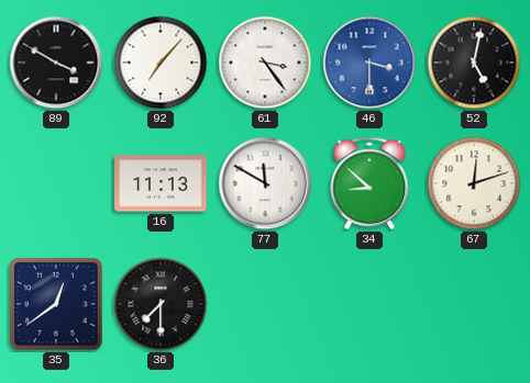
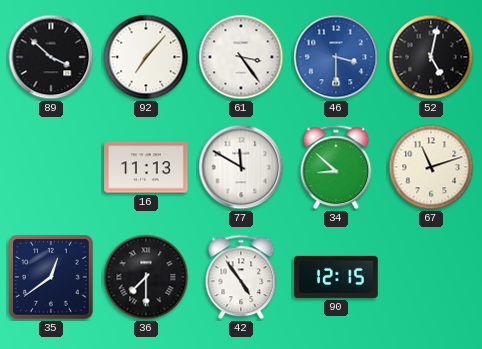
89: 3:50 -> 3:52 (51, 57)
67: 12:12 -> 11:12 (431, 167)
42: none -> 4:54 (241, 277)
90: none -> 12:15 (336, 277)
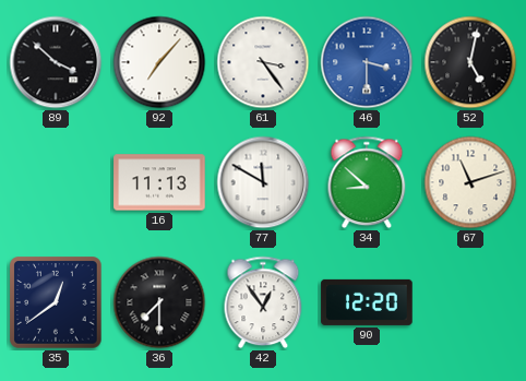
42: 4:54 -> 12:54 (263, 302)
90: 12:15 -> 12:20 (367, 302)
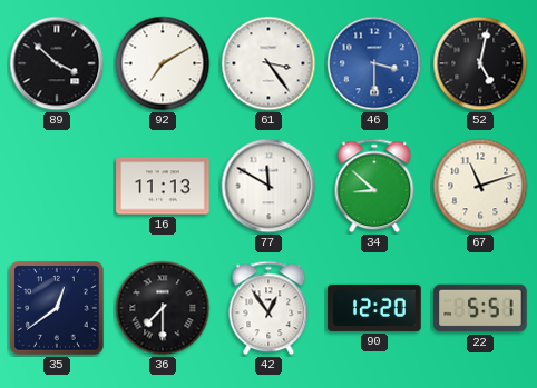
92: 7:07 -> 7:10 (163, 63)
22: none -> 5:51 (480, 308)
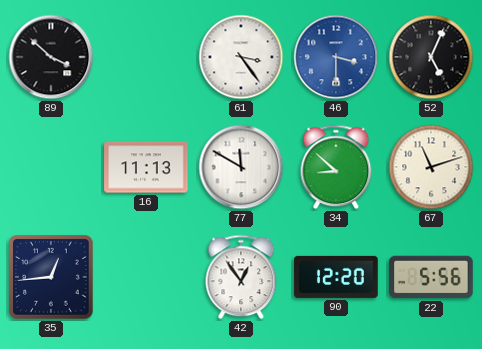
92: 7:10 -> none (163, 63)
52: 5:02 -> 5:04 (431, 57)
35: 12:39 -> 12:44 (51, 277)
36: 7:30 -> none (163, 308)
22: 5:51 -> 5:56 (431, 277)
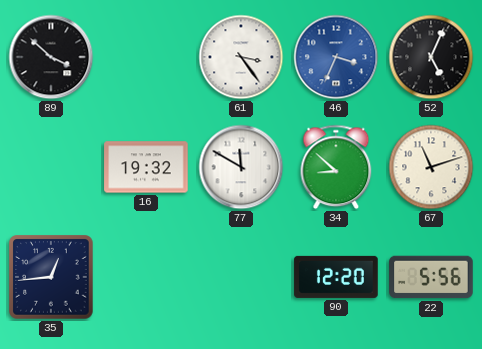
46: 3:30 -> 3:34 (336, 57)
16: 11:13 -> 19:32 (146, 167)
42: 12:54 -> none (241, 277)
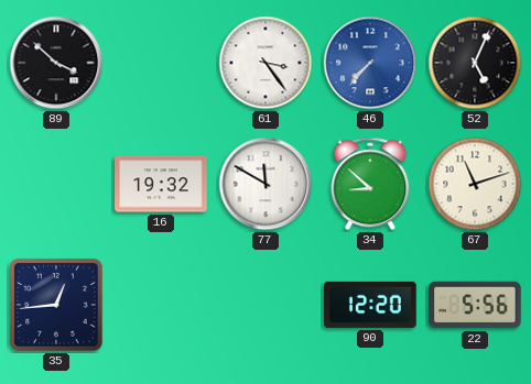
46: 3:34 -> 7:37 (370, 63)
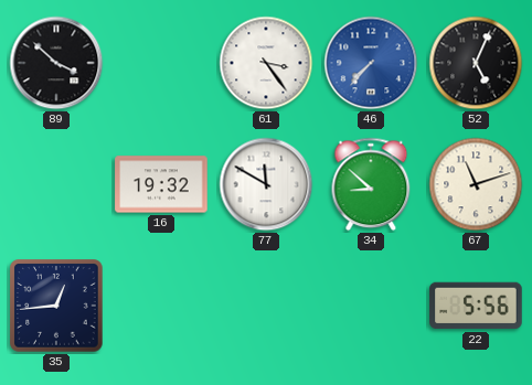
90: 12:20 -> none (370, 305)
